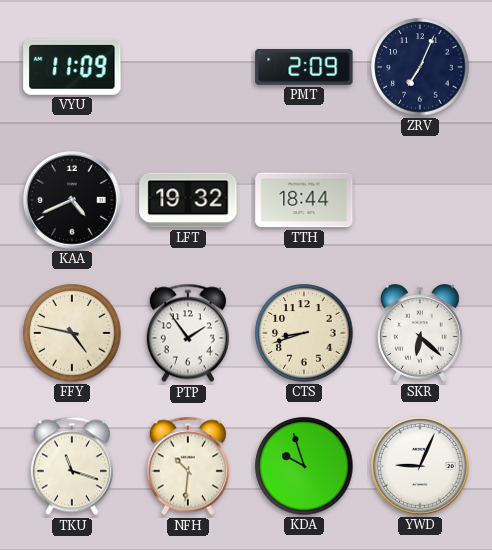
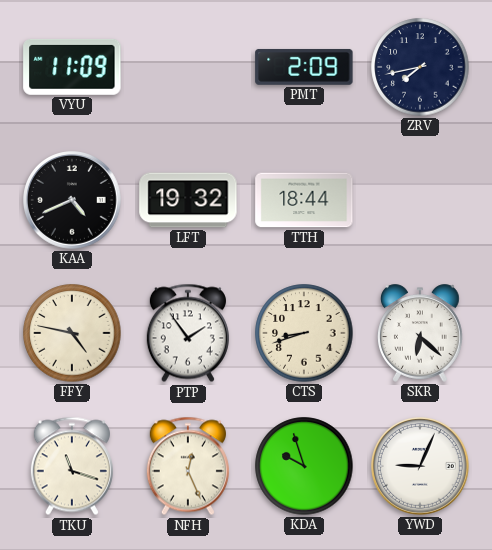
ZRV: 7:04 -> 7:43 (420, 67)
NFH: 10:31 -> 12:26 (188, 466)
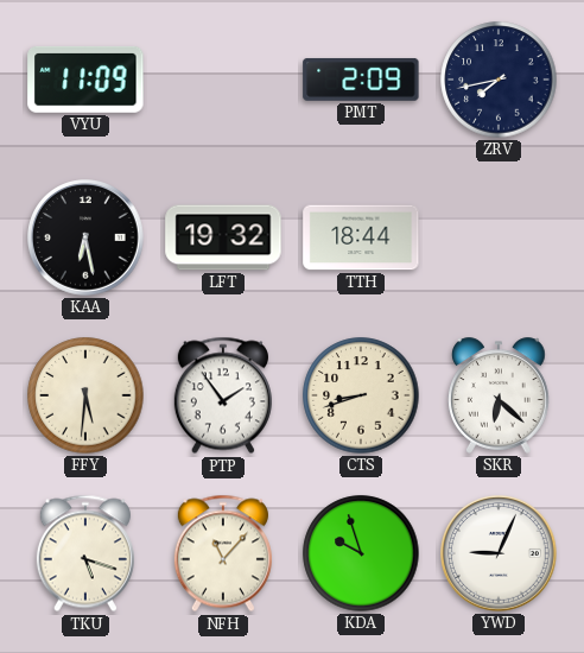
KAA: 4:41 -> 6:28 (85, 237)
FFY: 4:47 -> 5:31 (85, 395)
TKU: 11:18 -> 5:18 (85, 553)
NFH: 12:26 -> 11:07 (223, 553)
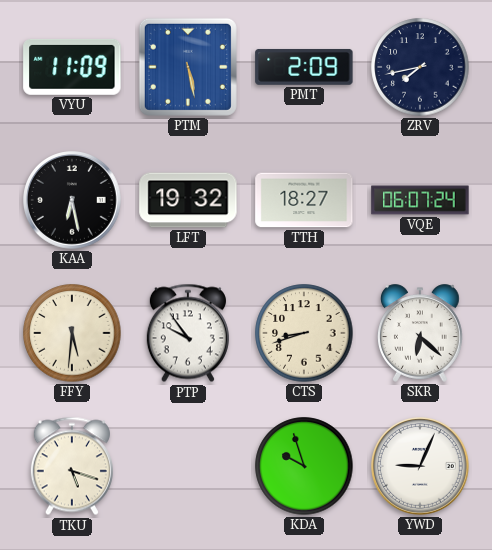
PTM: none -> 5:28 (188, 67)
TTH: 18:44 -> 18:27 (304, 200)
VQE: none -> 06:07 (420, 200)
PTP: 1:54 -> 9:54 (188, 333)
NFH: 11:07 -> none (223, 553)
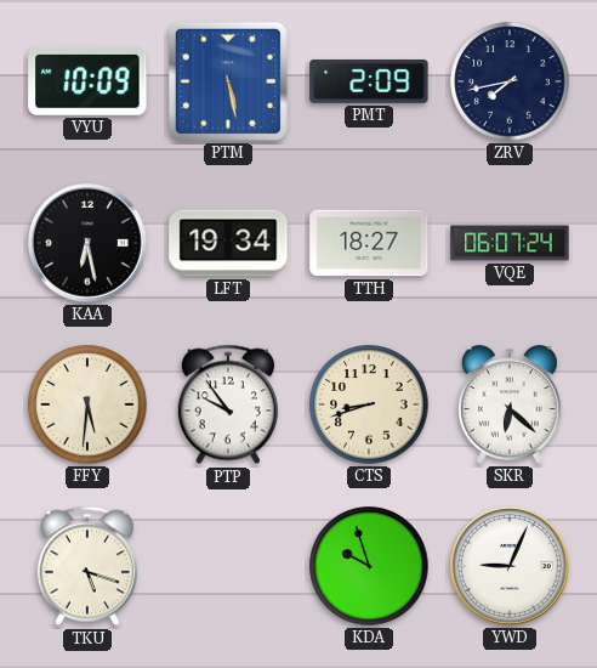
VYU: 11:09 -> 10:09 (87, 81)
LFT: 19:32 -> 19:34 (228, 243)
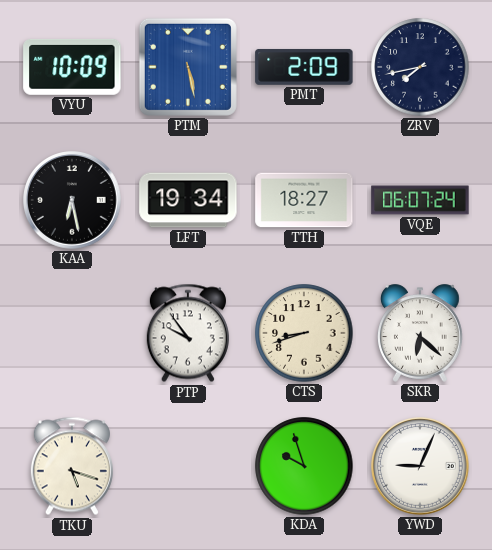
FFY: 5:31 -> none (87, 404)
